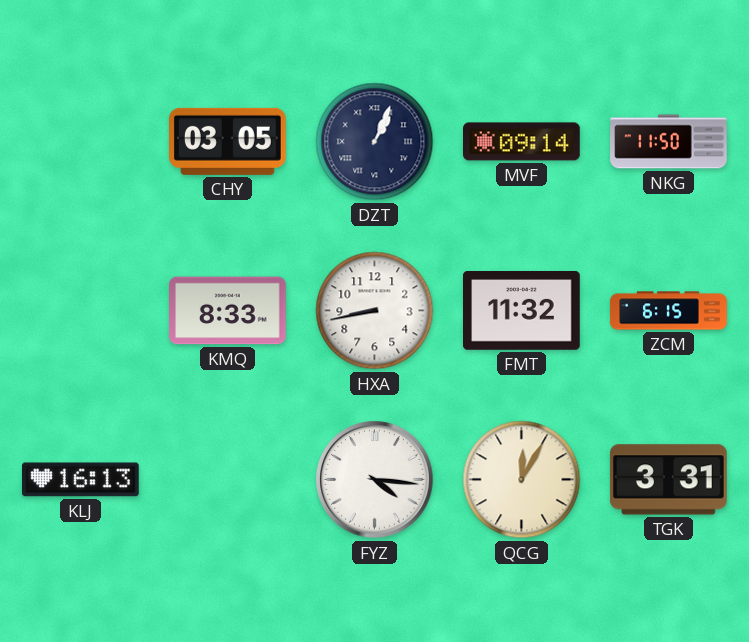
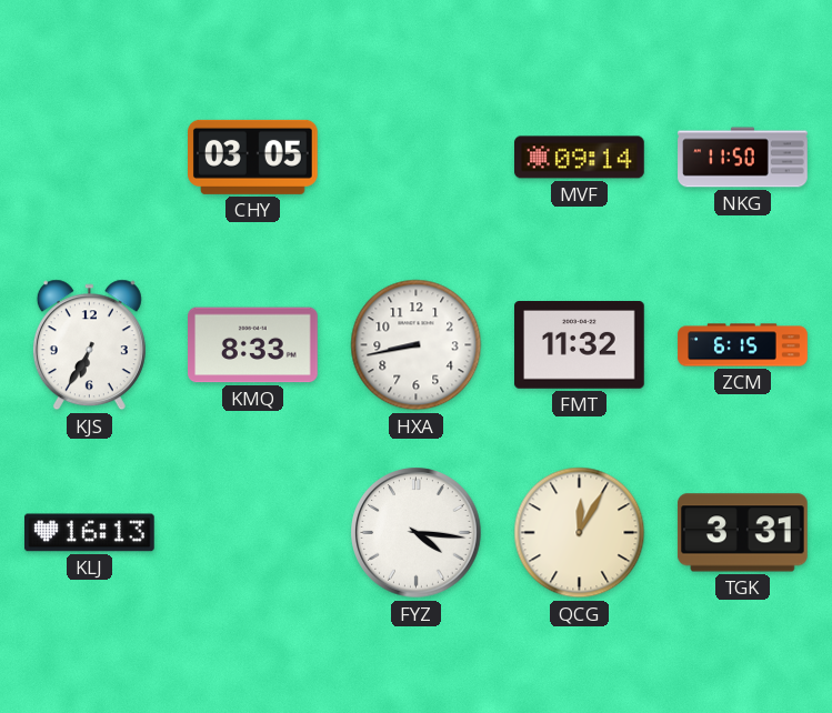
DZT: 1:04 -> none (375, 142)
KJS: none -> 6:35 (89, 345)
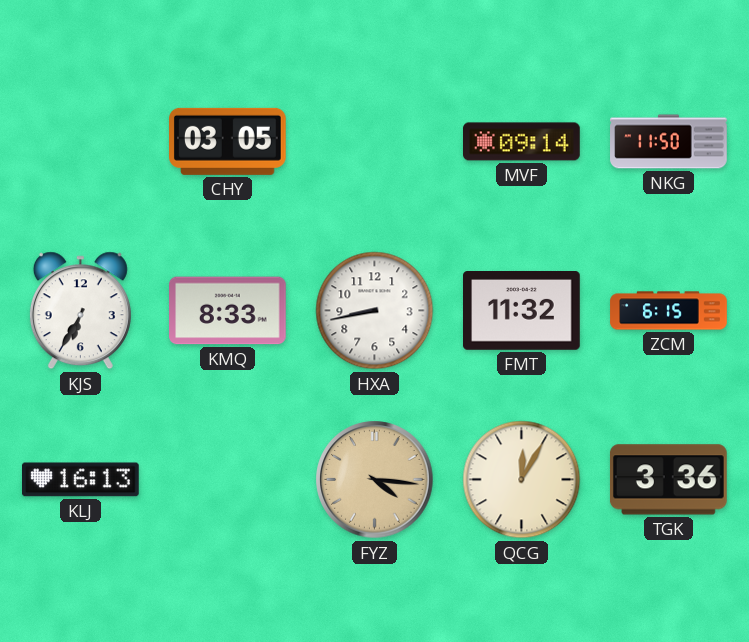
FYZ dial: white -> champagne (375, 480)
TGK: 3:31 -> 3:36 (669, 480)
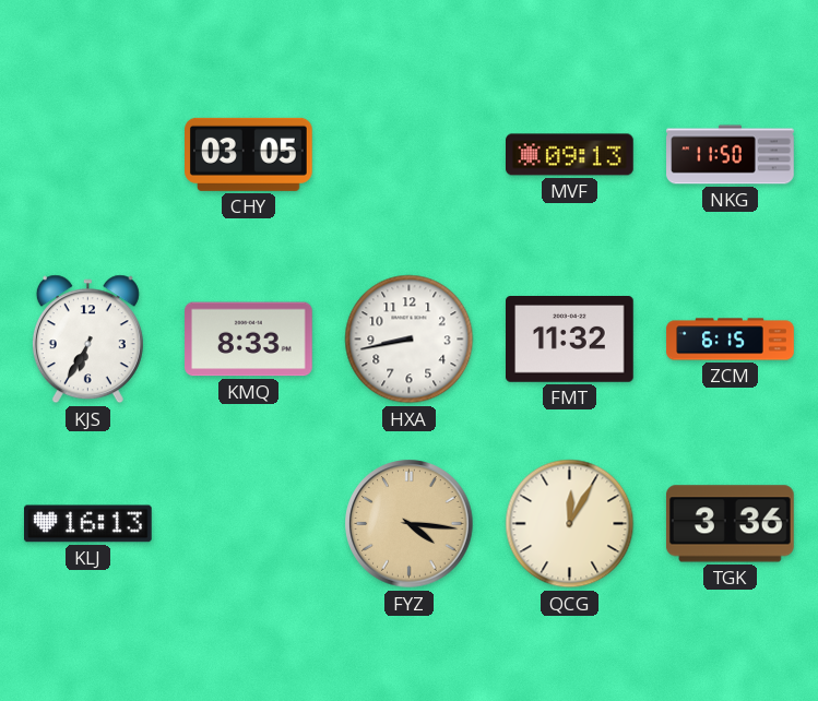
MVF: 09:14 -> 09:13 (570, 155)
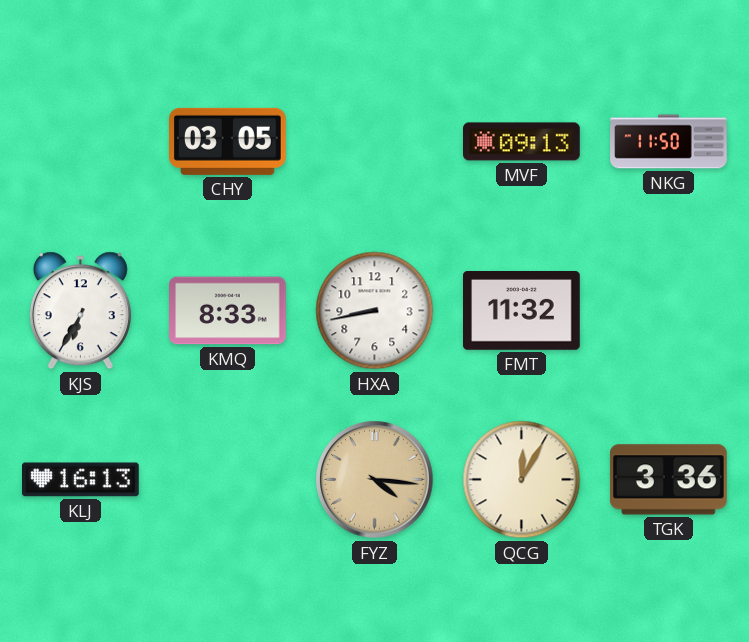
ZCM: 6:15 -> none (731, 340)
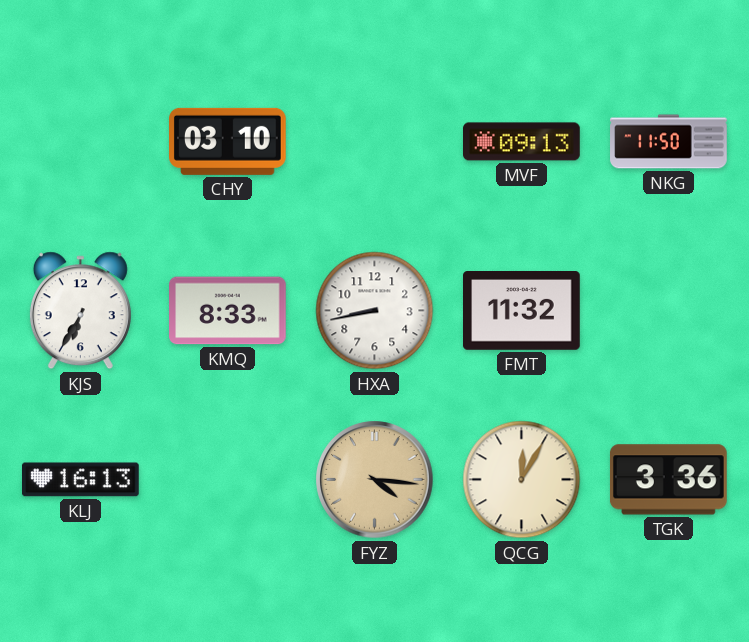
CHY: 03:05 -> 03:10 (228, 141)
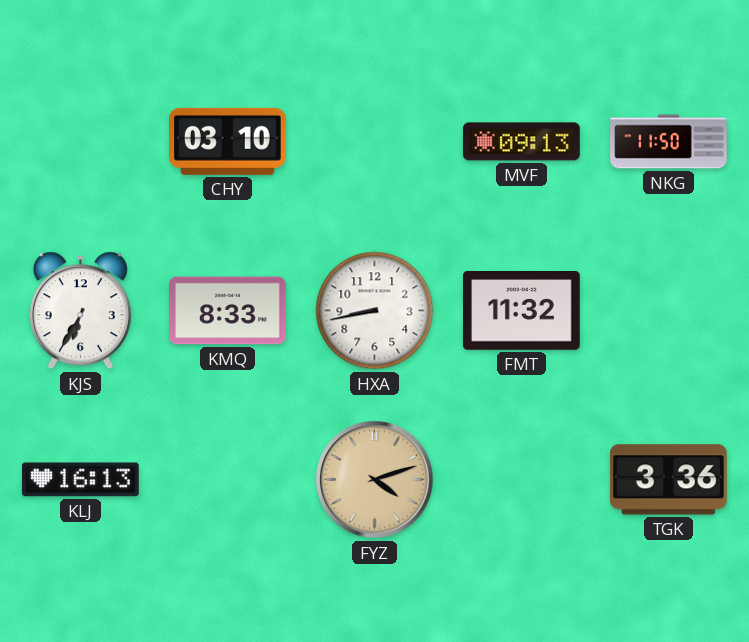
FYZ: 4:16 -> 4:12 (375, 480)
QCG: 12:05 -> none (522, 480)
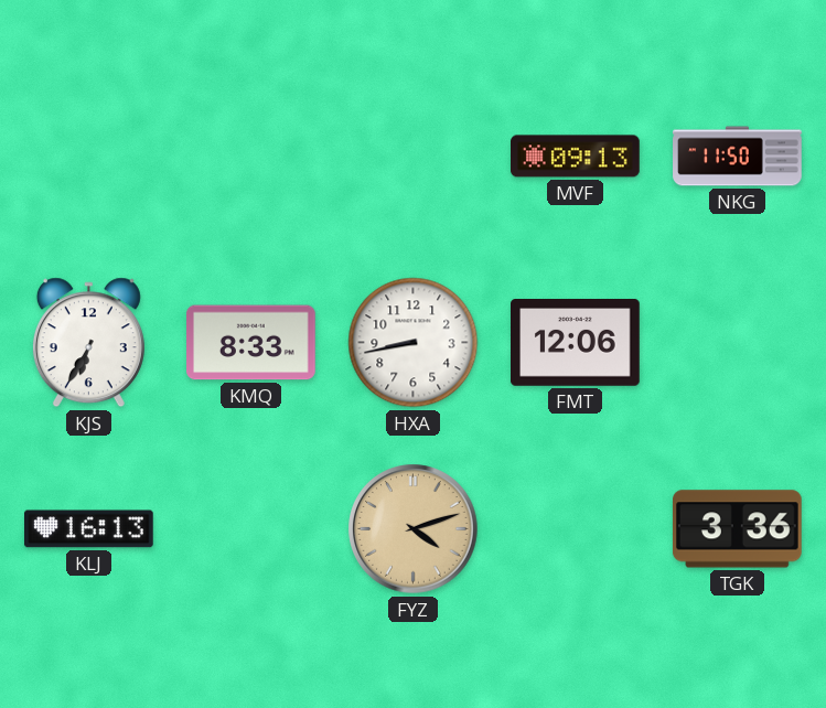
CHY: 03:10 -> none (228, 141)
FMT: 11:32 -> 12:06 (576, 343)
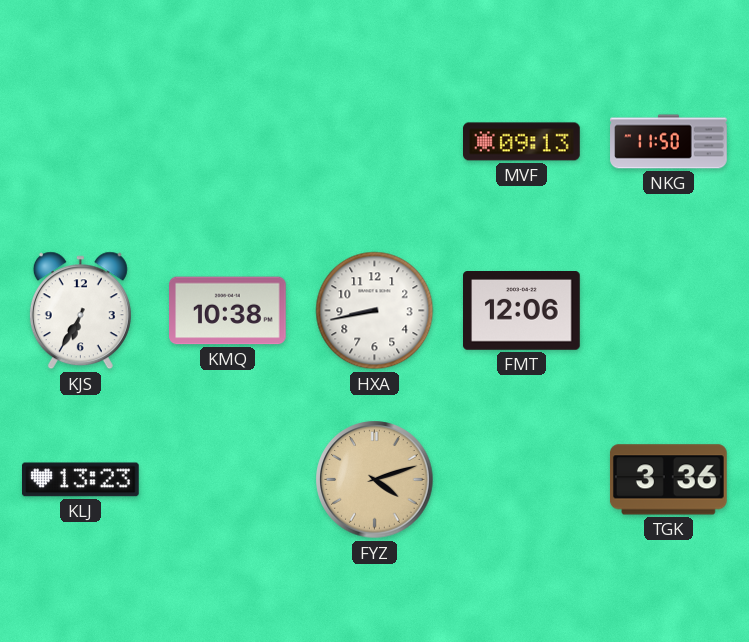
KMQ: 8:33 -> 10:38 (228, 311)
KLJ: 16:13 -> 13:23 (81, 480)
